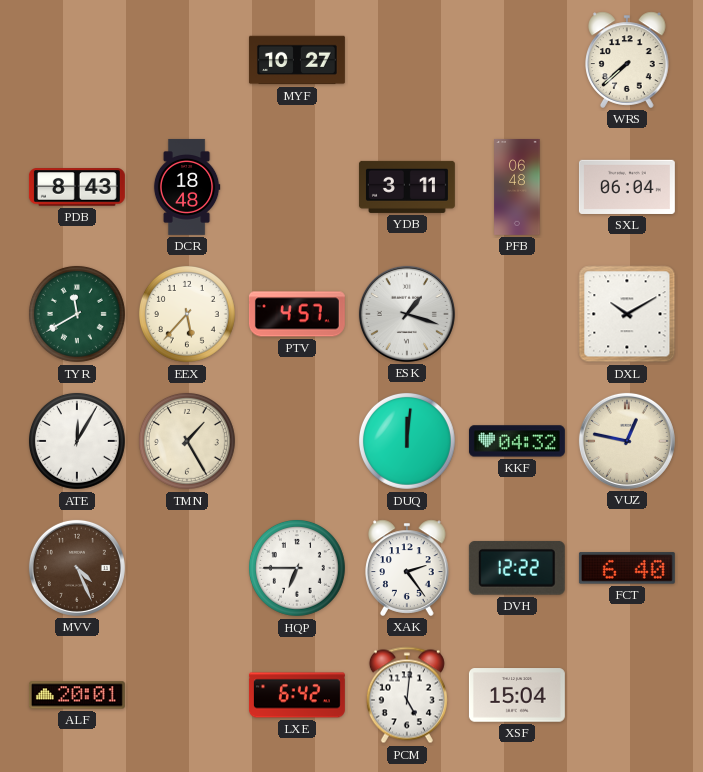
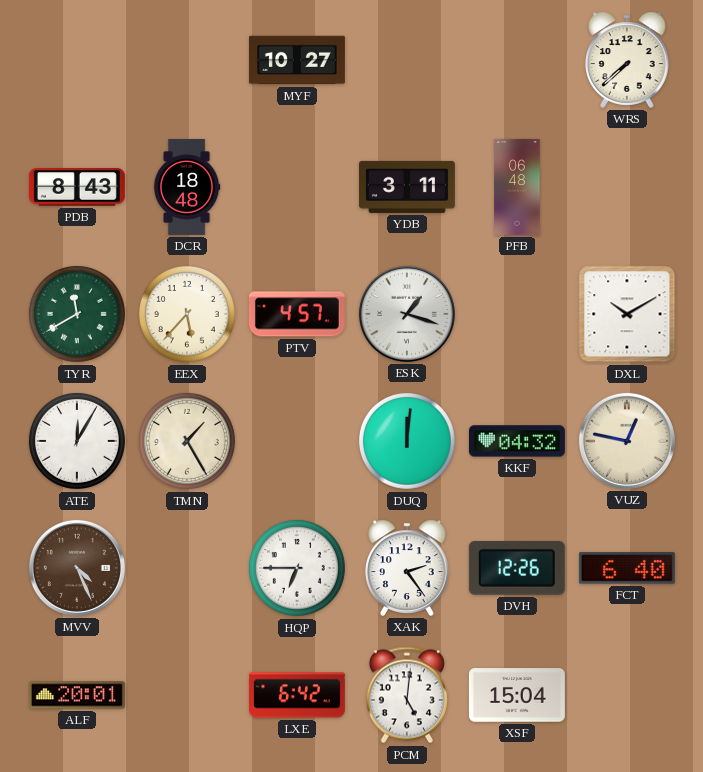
SXL: 06:04 -> none (627, 187)
DVH: 12:22 -> 12:26 (517, 568)
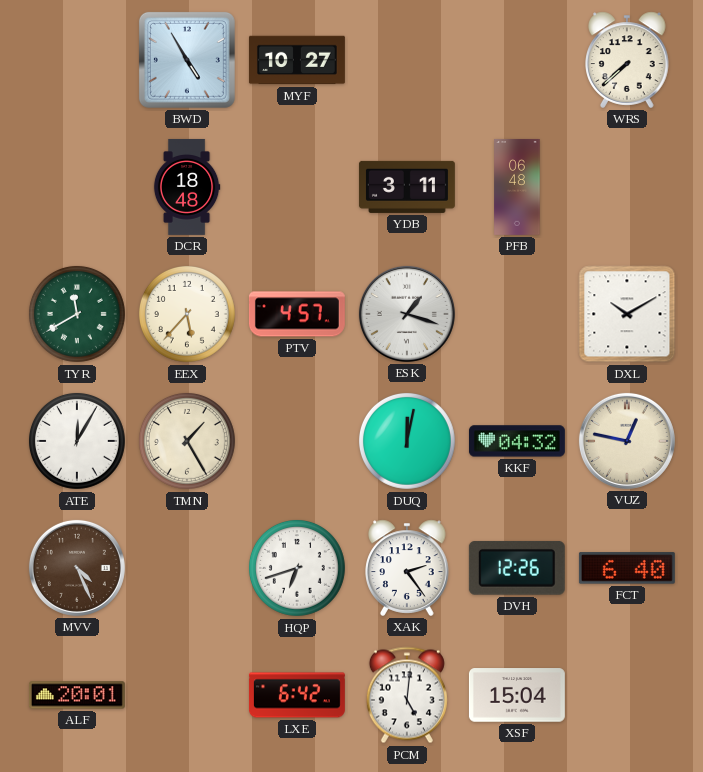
BWD: none -> 4:55 (187, 60)
PDB: 8:43 -> none (77, 187)
DUQ: 12:01 -> 12:02 (407, 441)
HQP: 6:45 -> 6:42 (297, 568)
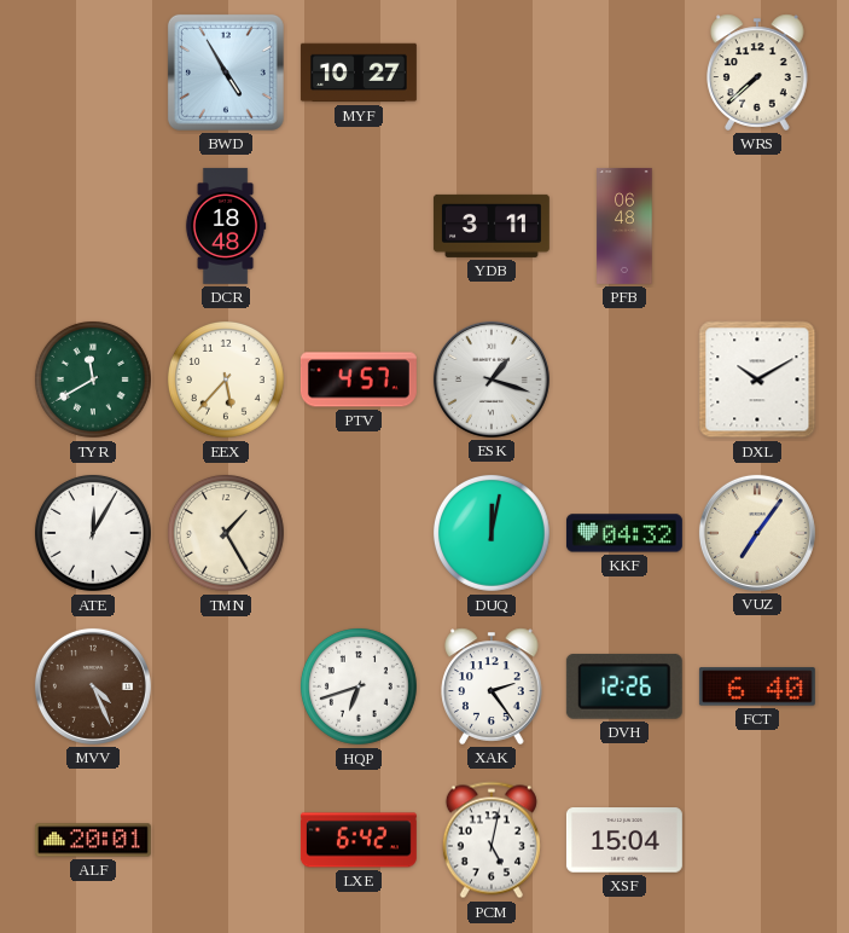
VUZ: 12:47 -> 7:06 (757, 533)
PCM: 5:01 -> 5:02 (492, 840)
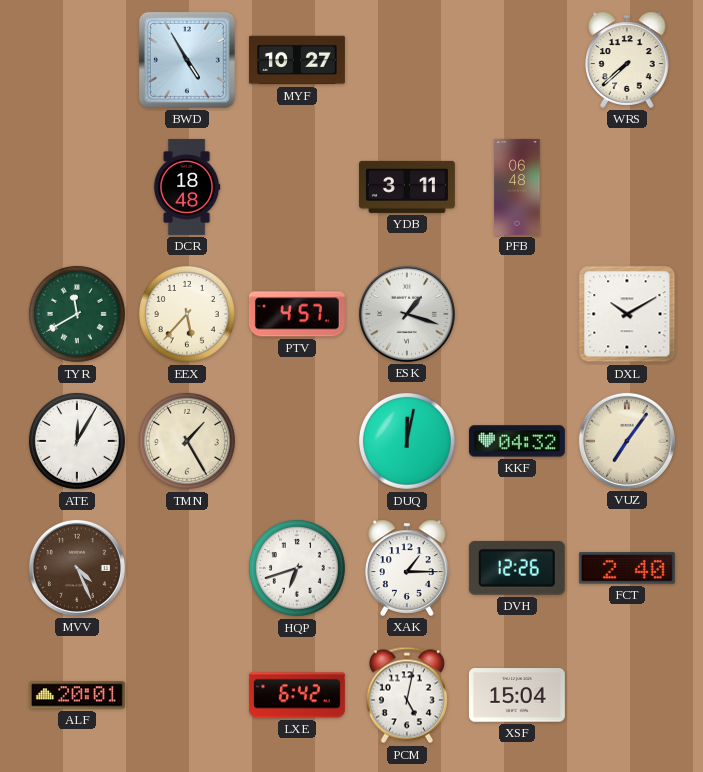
XAK: 2:24 -> 1:15 (407, 568)
FCT: 6:40 -> 2:40 (627, 568)
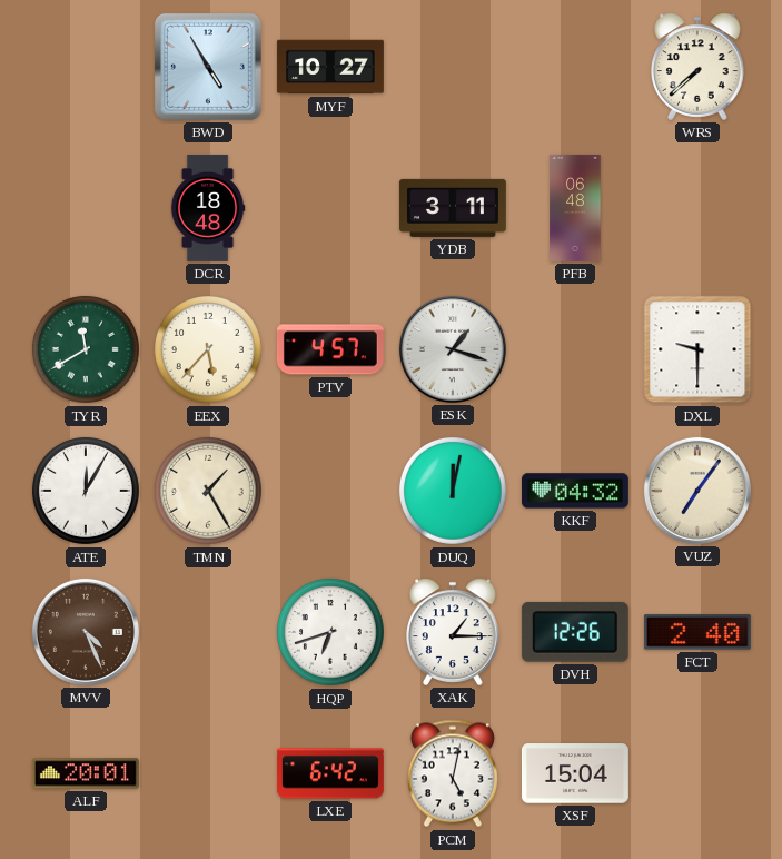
DXL: 10:10 -> 9:30 (697, 349)
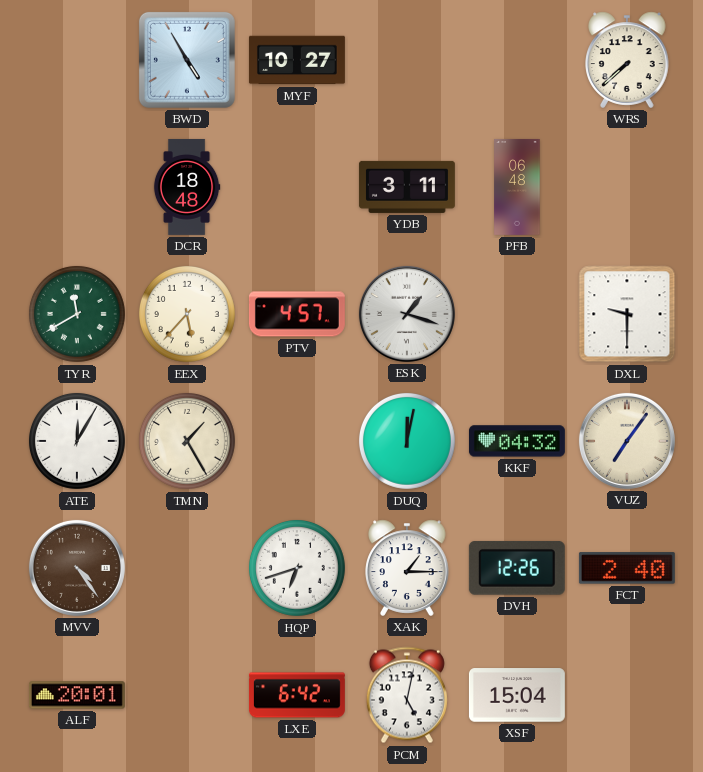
MVV: 4:26 -> 4:24 (77, 568)
